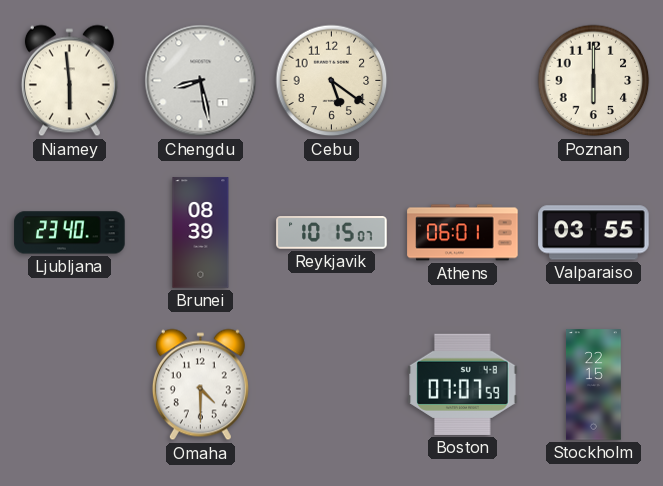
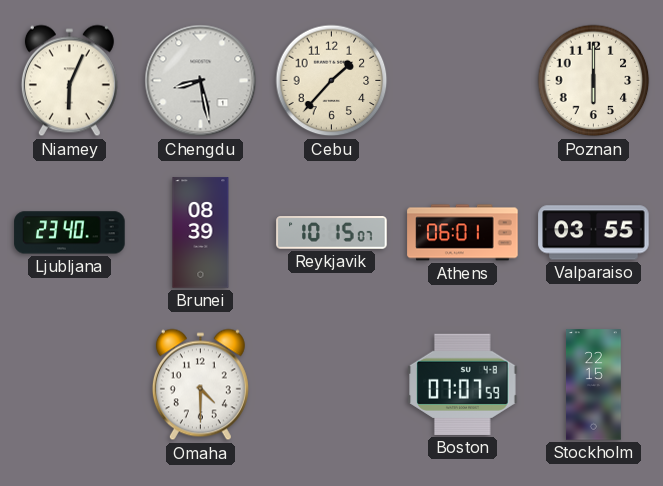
Niamey: 5:59 -> 6:04 (69, 81)
Cebu: 5:21 -> 1:37 (332, 81)
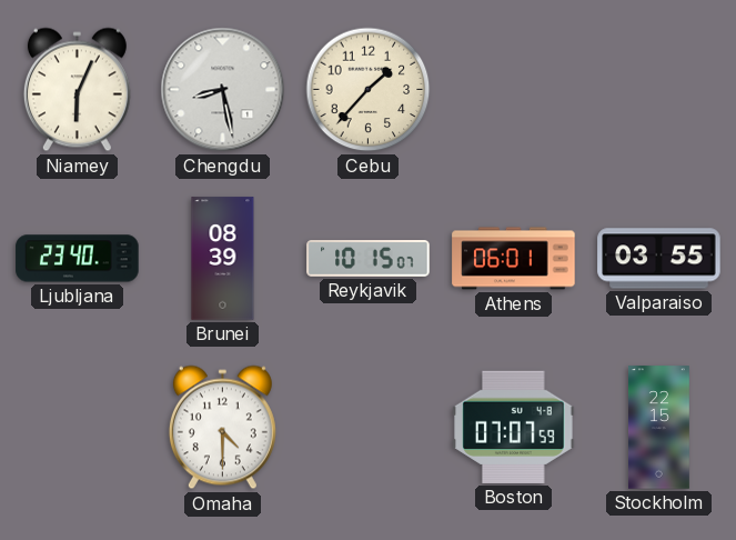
Poznan: 6:00 -> none (594, 81)
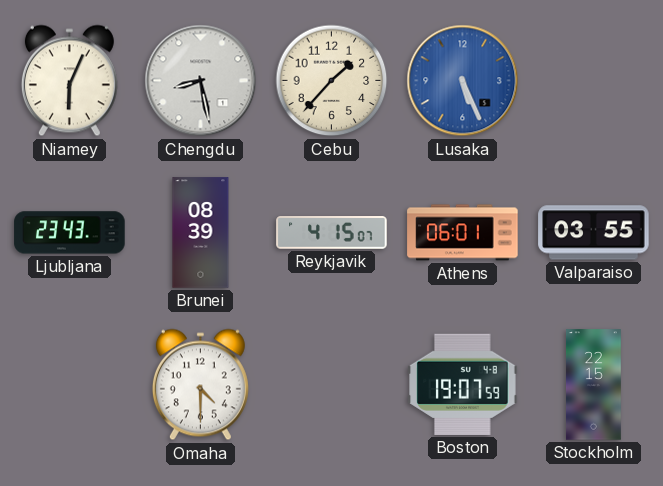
Lusaka: none -> 5:26 (463, 81)
Ljubljana: 23:40 -> 23:43 (70, 233)
Reykjavik: 10:15 -> 4:15 (332, 233)
Boston: 07:07 -> 19:07 (463, 384)
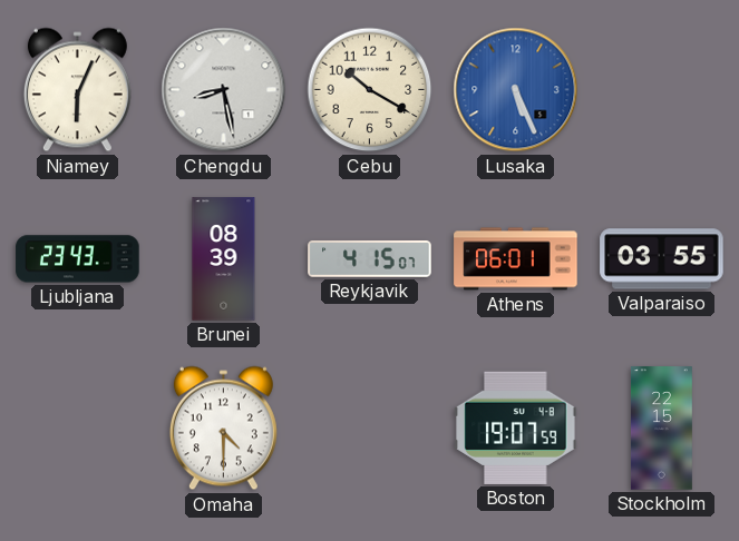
Cebu: 1:37 -> 10:20 (370, 90)
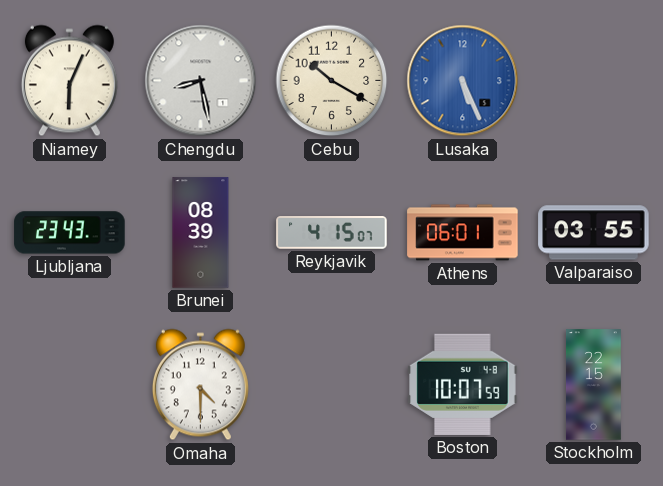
Boston: 19:07 -> 10:07 (463, 384)
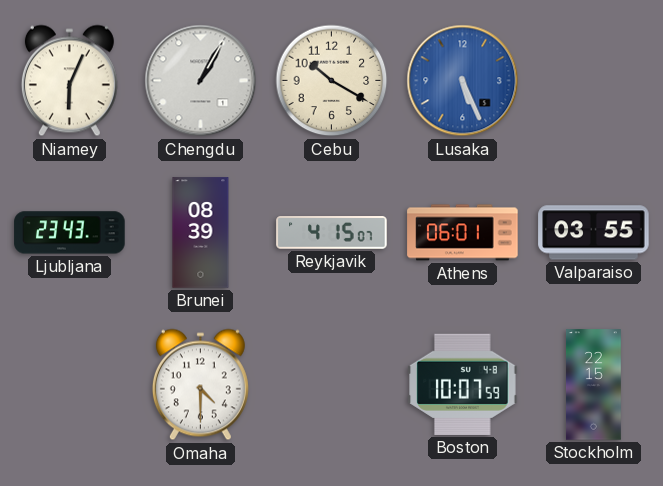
Chengdu: 8:28 -> 1:05 (201, 81)
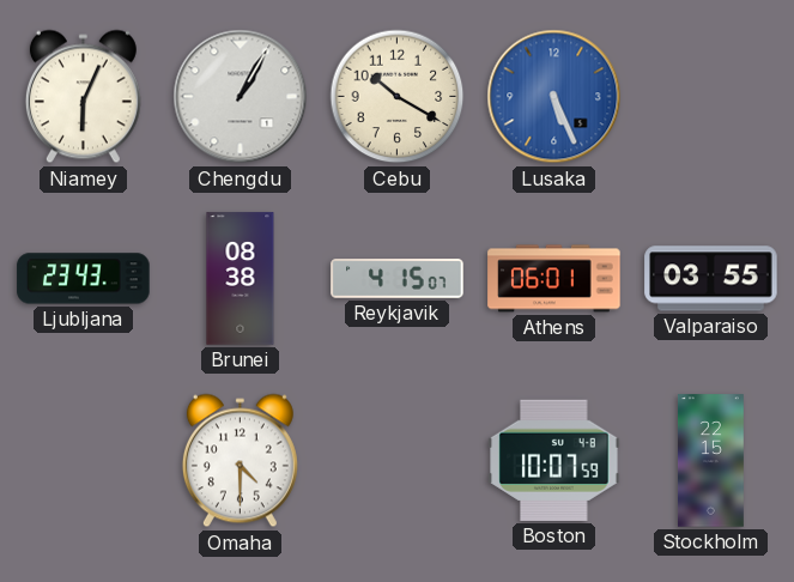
Brunei: 08:39 -> 08:38 (241, 279)
